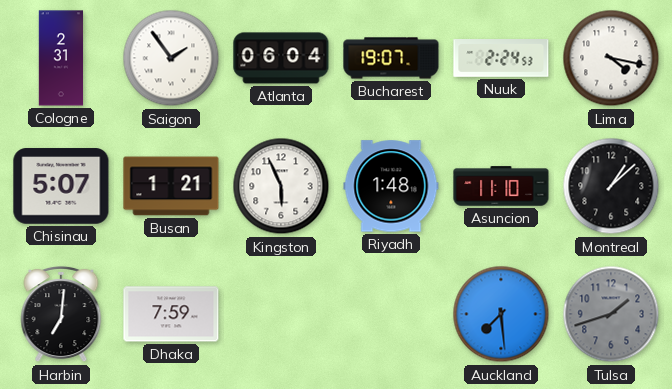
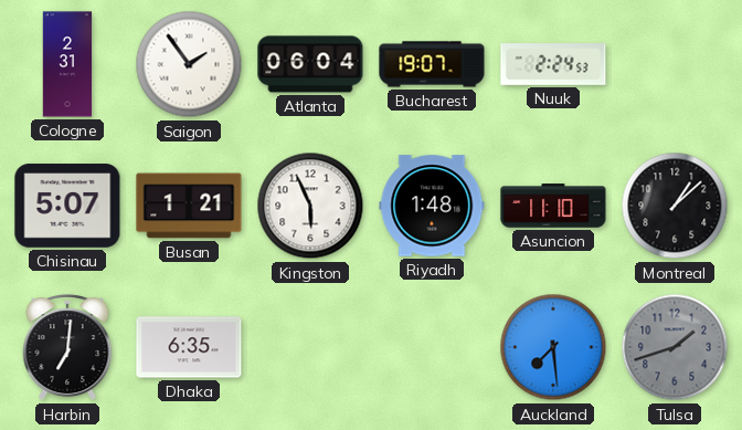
Lima: 4:17 -> none (611, 58)
Dhaka: 7:59 -> 6:35 (189, 347)
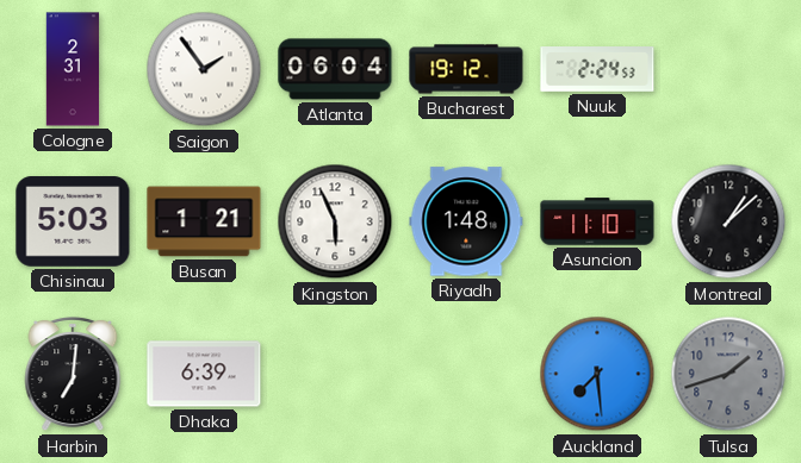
Bucharest: 19:07 -> 19:12 (466, 69)
Chisinau: 5:07 -> 5:03 (73, 221)
Dhaka: 6:35 -> 6:39 (204, 374)
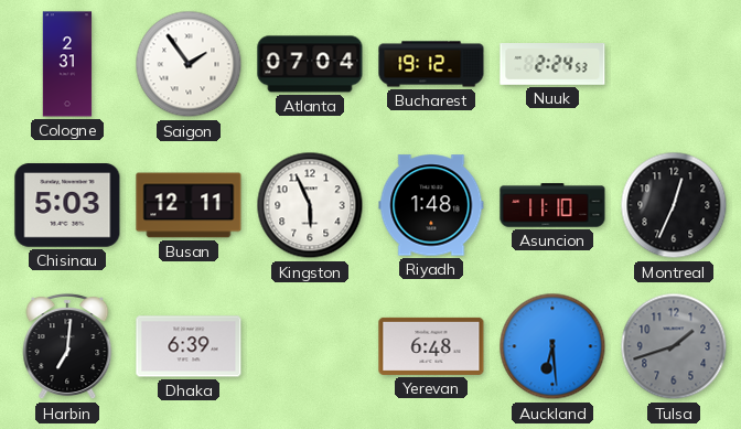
Atlanta: 06:04 -> 07:04 (310, 64)
Busan: 1:21 -> 12:11 (189, 205)
Montreal: 1:08 -> 12:34 (674, 205)
Yerevan: none -> 6:48 (431, 346)
Auckland: 7:29 -> 6:29 (552, 346)
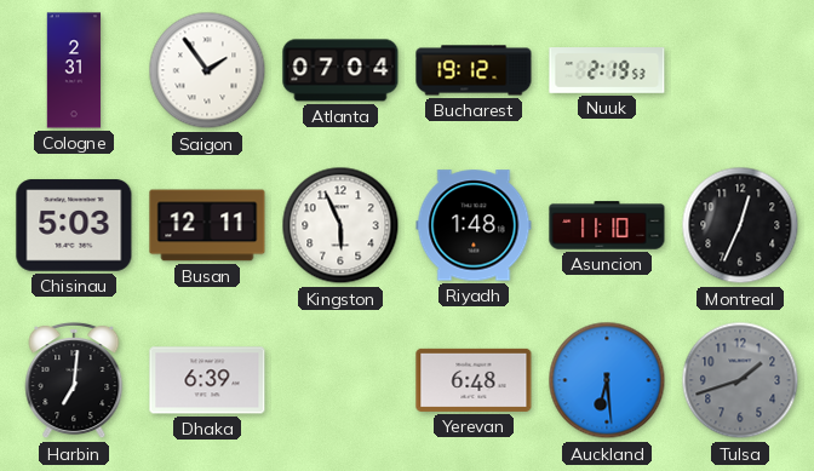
Nuuk: 2:24 -> 2:19 (607, 71)
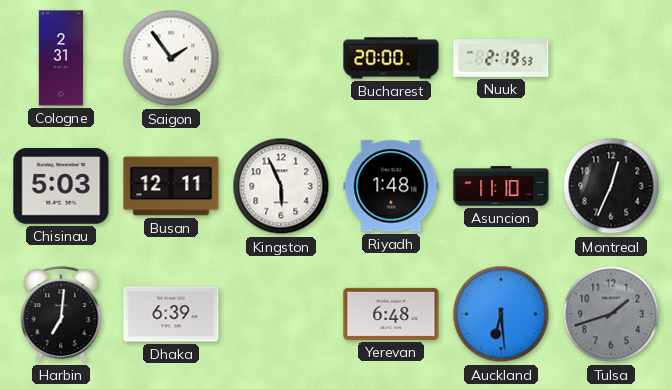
Atlanta: 07:04 -> none (340, 70)
Bucharest: 19:12 -> 20:00 (391, 58)
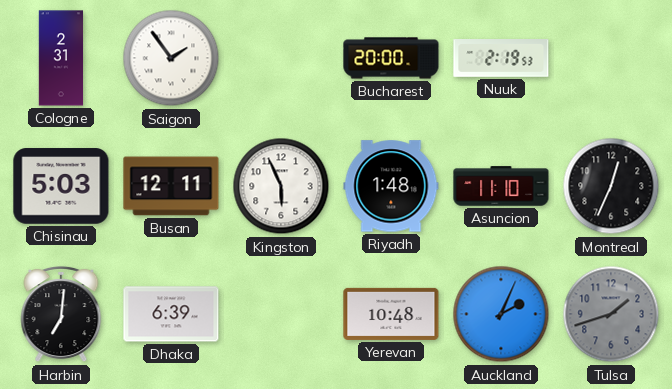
Yerevan: 6:48 -> 10:48 (391, 314)
Auckland: 6:29 -> 2:04 (501, 314)
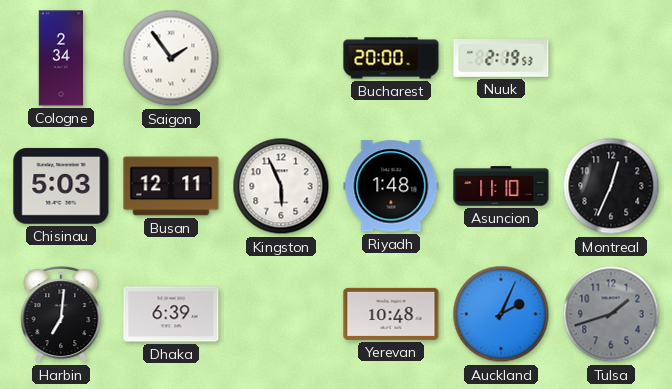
Cologne: 2:31 -> 2:34 (61, 58)
